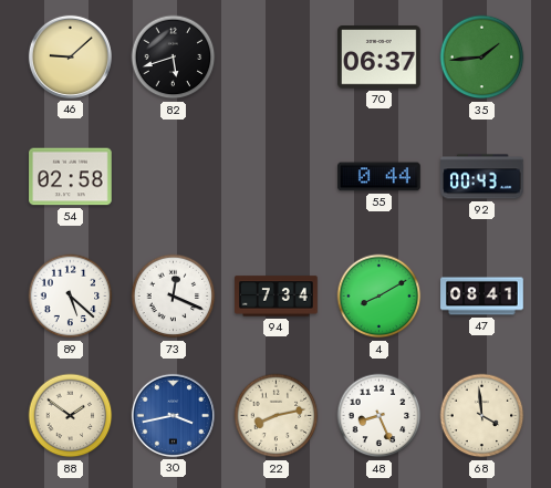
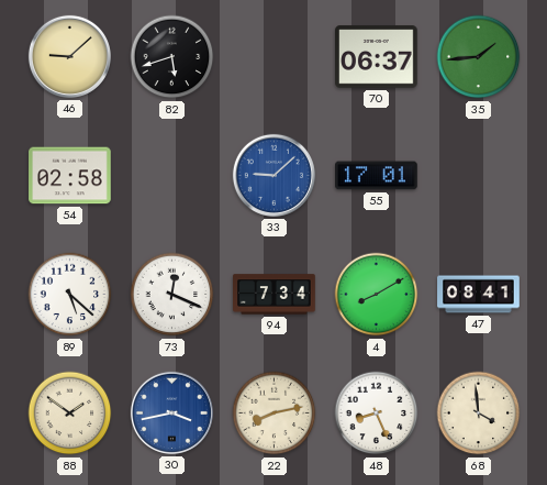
33: none -> 9:08 (273, 175)
55: 0:44 -> 17:01 (377, 176)
92: 00:43 -> none (482, 177)
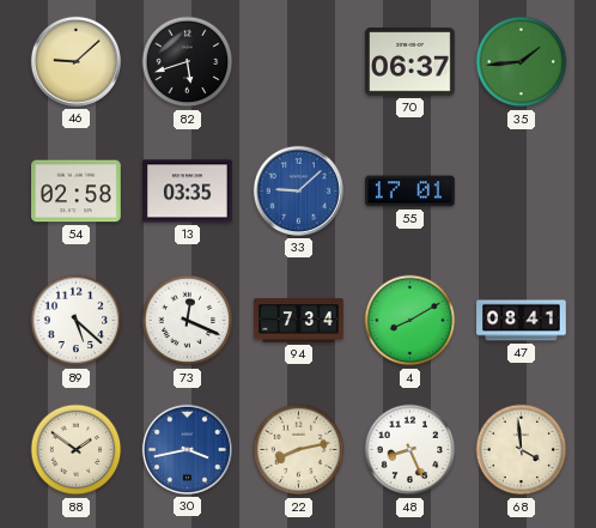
13: none -> 03:35 (188, 192)
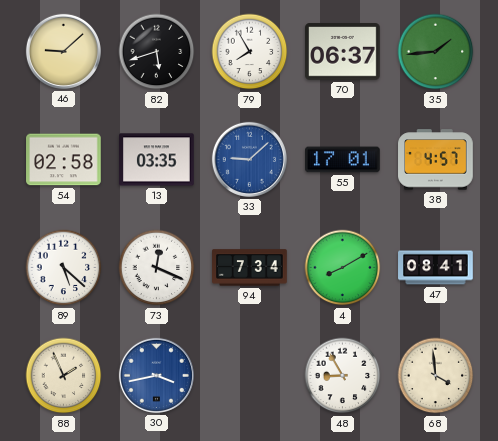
79: none -> 7:55 (250, 52)
38: none -> 4:57 (436, 160)
88: 1:51 -> 1:56 (64, 376)
22: 8:13 -> none (299, 450)
48: 8:26 -> 8:55 (343, 376)
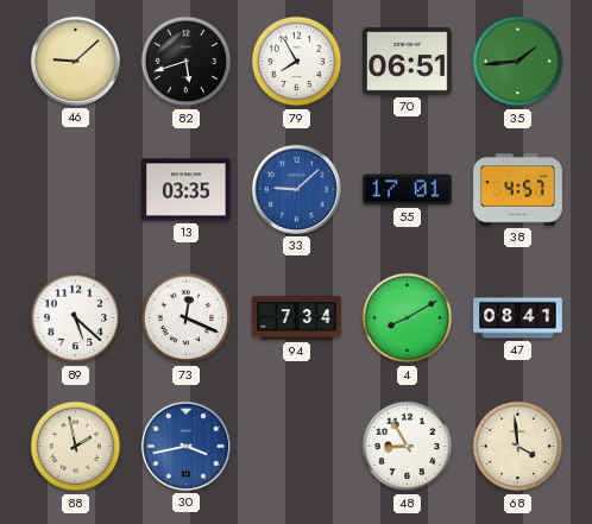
70: 06:37 -> 06:51 (408, 62)
54: 02:58 -> none (64, 160)
88: 1:56 -> 1:58 (76, 447)
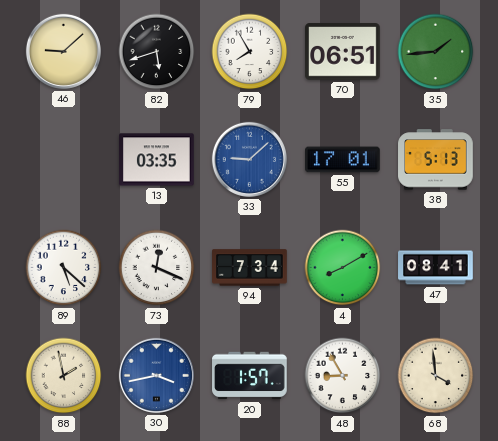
38: 4:57 -> 5:13 (436, 160)
20: none -> 1:57 (250, 376)
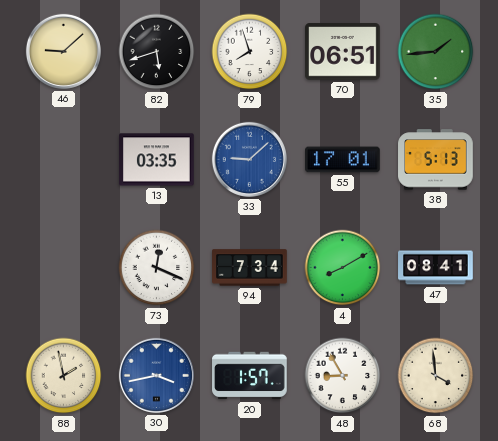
79: 7:55 -> 7:57 (250, 52)
89: 5:22 -> none (64, 268)
